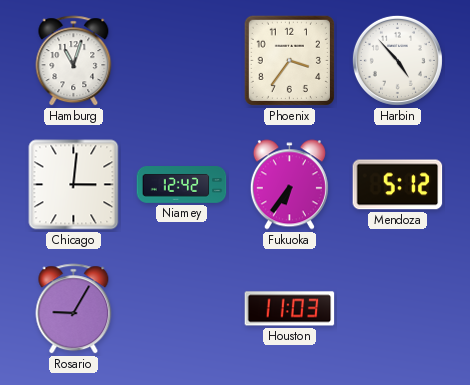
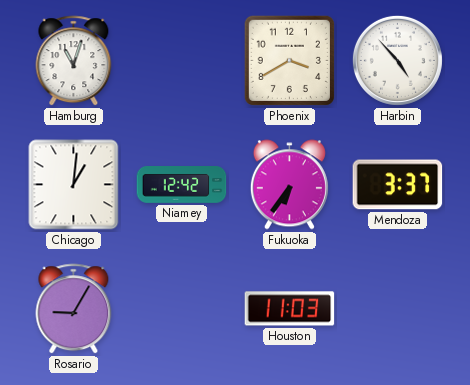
Phoenix: 3:36 -> 3:40 (289, 60)
Chicago: 3:01 -> 1:01 (74, 185)
Mendoza: 5:12 -> 3:37 (398, 185)
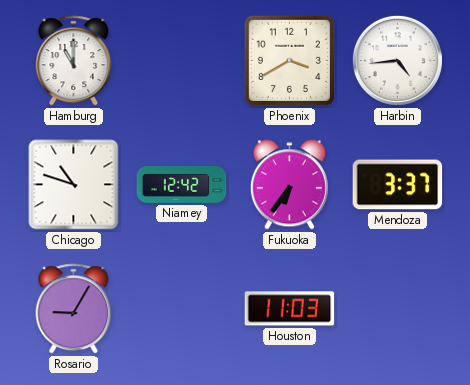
Hamburg: 11:03 -> 11:00 (74, 61)
Harbin: 4:53 -> 4:44 (397, 60)
Chicago: 1:01 -> 10:48 (74, 185)
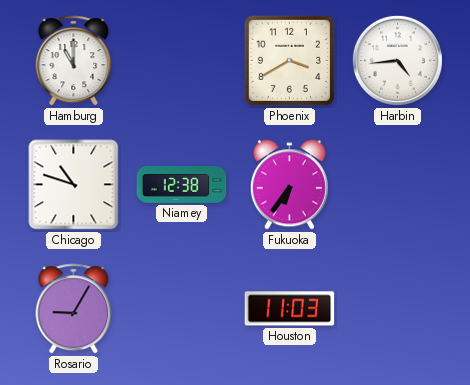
Niamey: 12:42 -> 12:38 (182, 185)
Mendoza: 3:37 -> none (398, 185)
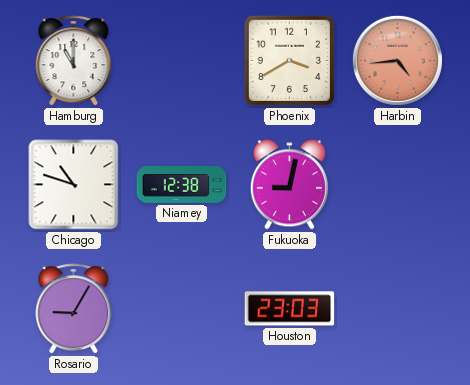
Harbin dial: white -> salmon (397, 60)
Fukuoka: 6:36 -> 9:02 (289, 185)
Houston: 11:03 -> 23:03 (290, 309)
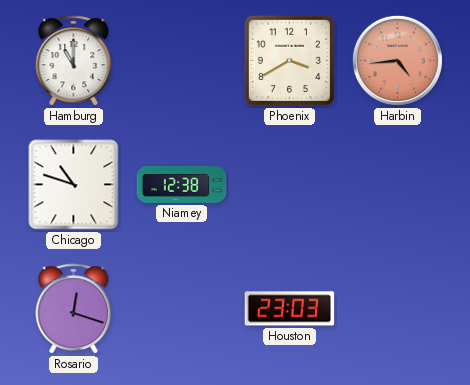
Fukuoka: 9:02 -> none (289, 185)
Rosario: 9:05 -> 12:18 (74, 309)
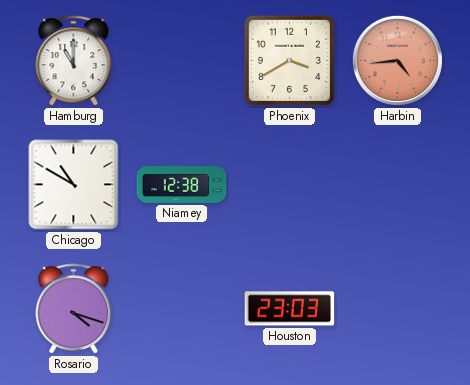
Chicago: 10:48 -> 10:50 (74, 185)
Rosario: 12:18 -> 4:18 (74, 309)
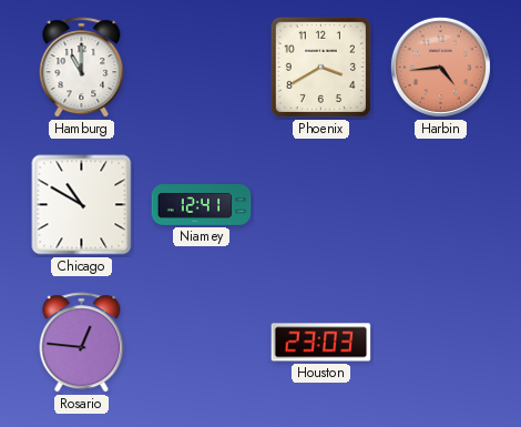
Niamey: 12:38 -> 12:41 (202, 205)
Rosario: 4:18 -> 12:46 (82, 343)
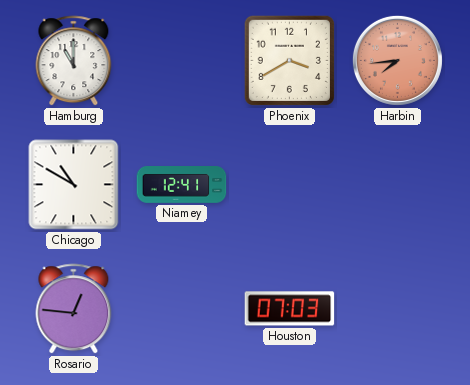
Harbin: 4:44 -> 7:44 (397, 60)
Houston: 23:03 -> 07:03 (290, 309)
